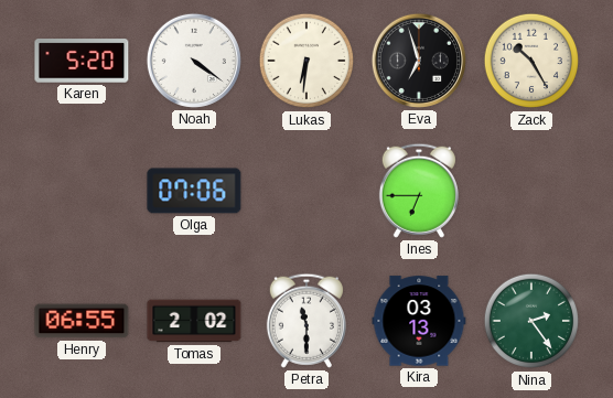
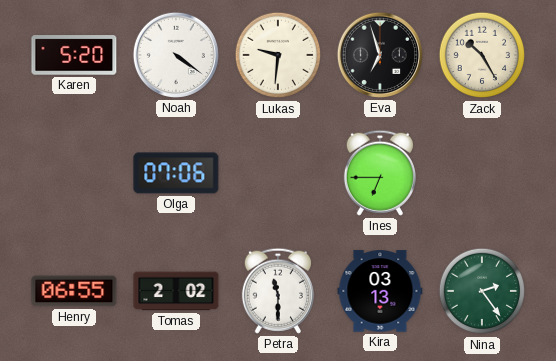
Lukas: 6:31 -> 9:31 (278, 55)
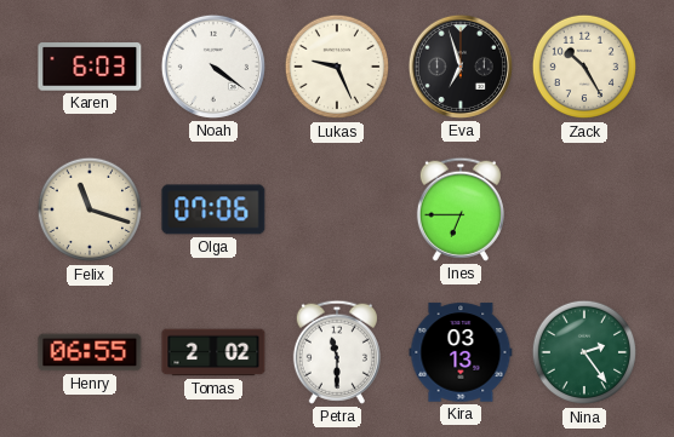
Karen: 5:20 -> 6:03 (90, 67)
Lukas: 9:31 -> 9:26 (337, 67)
Felix: none -> 11:18 (90, 209)
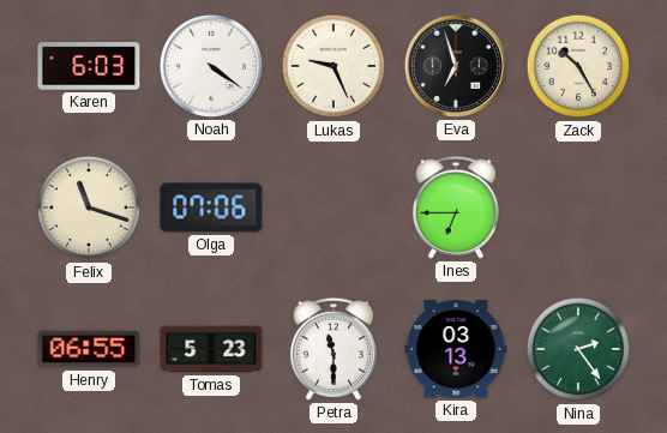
Tomas: 2:02 -> 5:23 (211, 349)
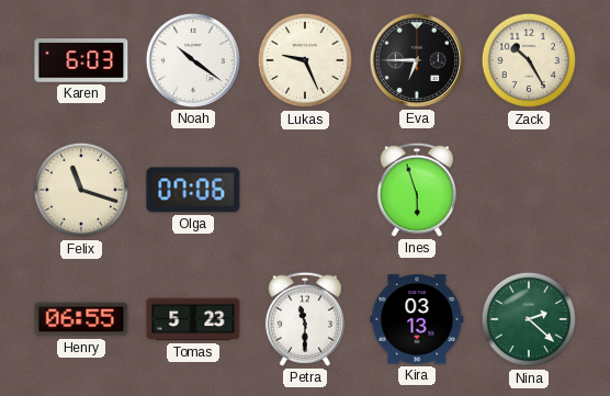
Noah: 4:21 -> 10:21 (193, 60)
Eva: 6:57 -> 6:45 (417, 60)
Ines: 6:45 -> 5:57 (417, 190)
Nina: 2:24 -> 2:22 (529, 319)
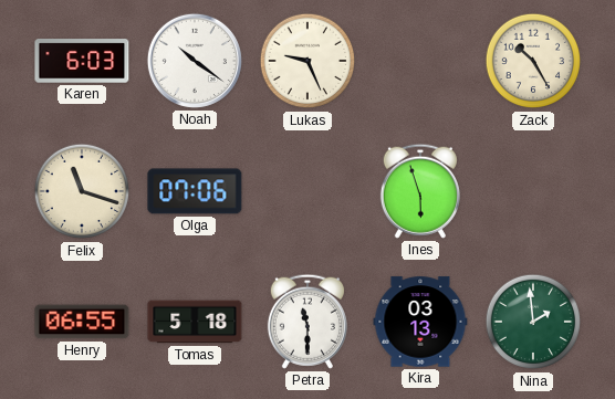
Eva: 6:45 -> none (417, 60)
Tomas: 5:23 -> 5:18 (195, 322)
Nina: 2:22 -> 1:59 (533, 322)
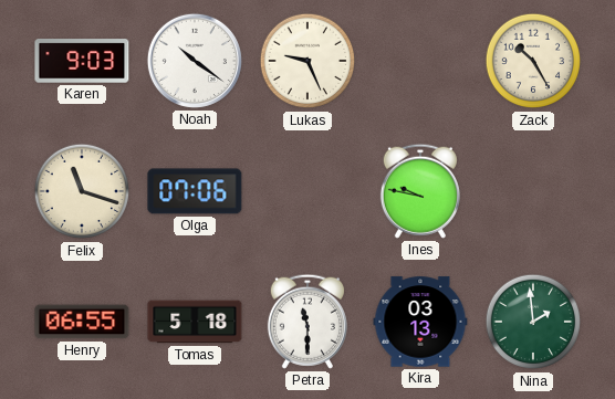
Karen: 6:03 -> 9:03 (82, 61)
Ines: 5:57 -> 9:47 (420, 191)
